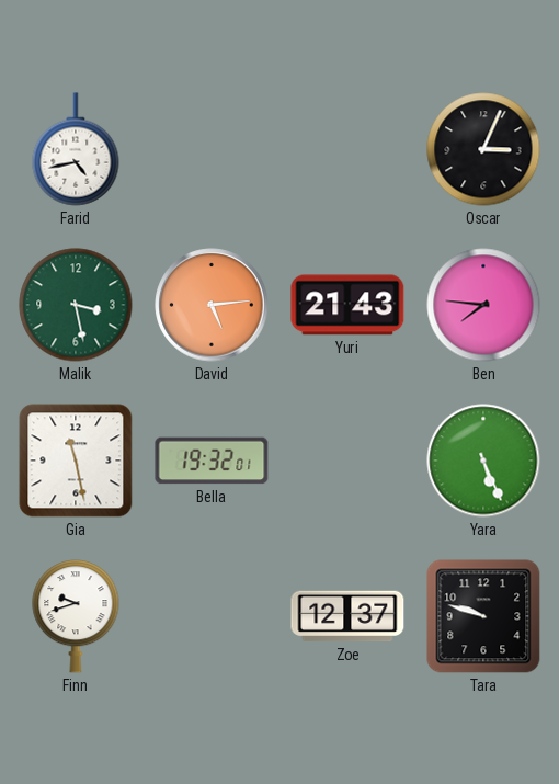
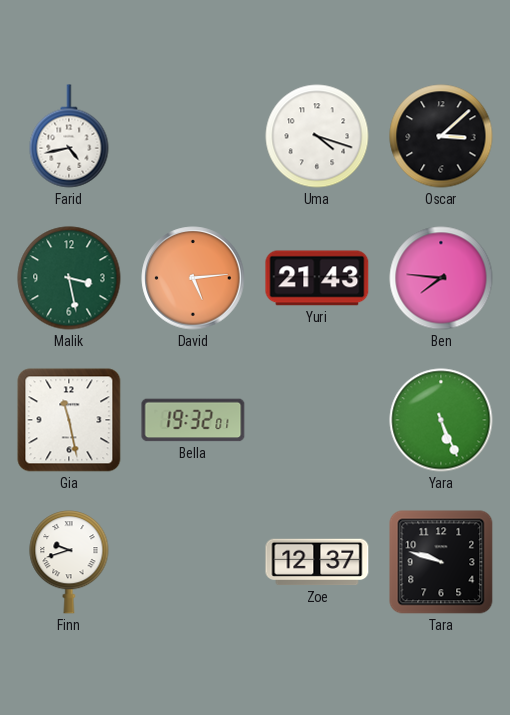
Uma: none -> 4:18 (317, 136)
Oscar: 3:04 -> 3:08 (441, 136)
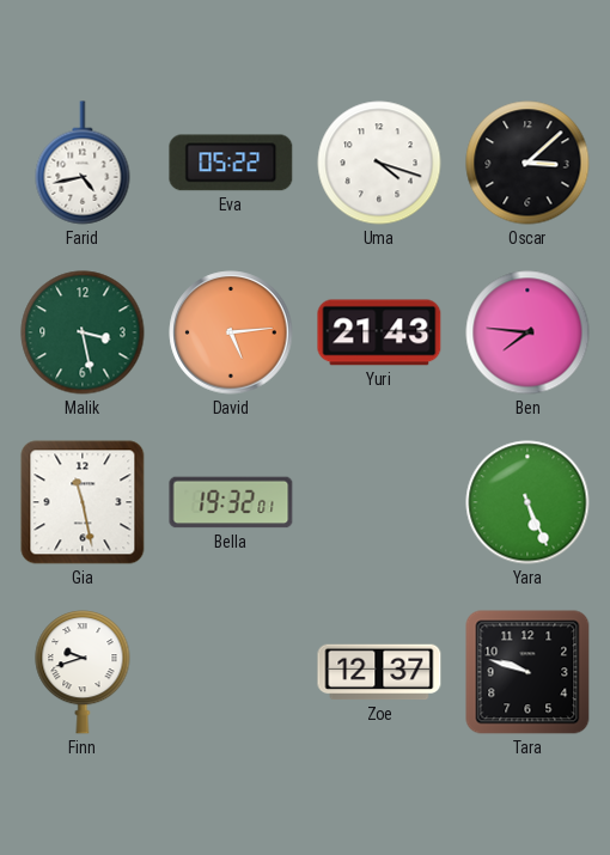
Eva: none -> 05:22 (231, 163)
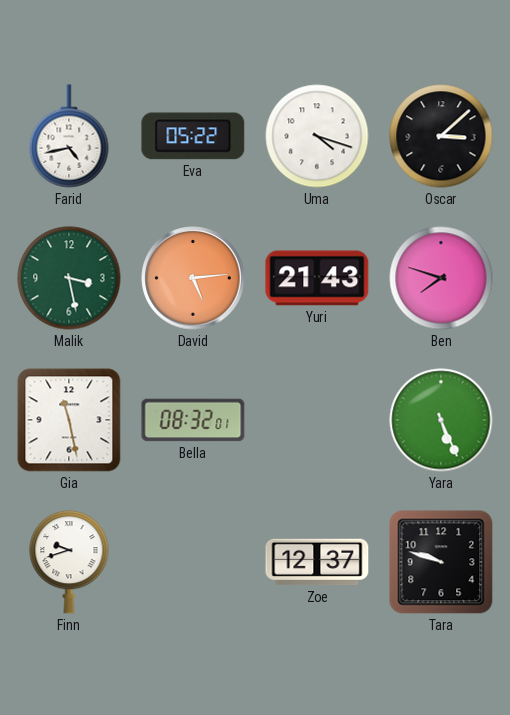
Ben: 7:46 -> 7:48 (441, 278)
Bella: 19:32 -> 08:32 (193, 420)
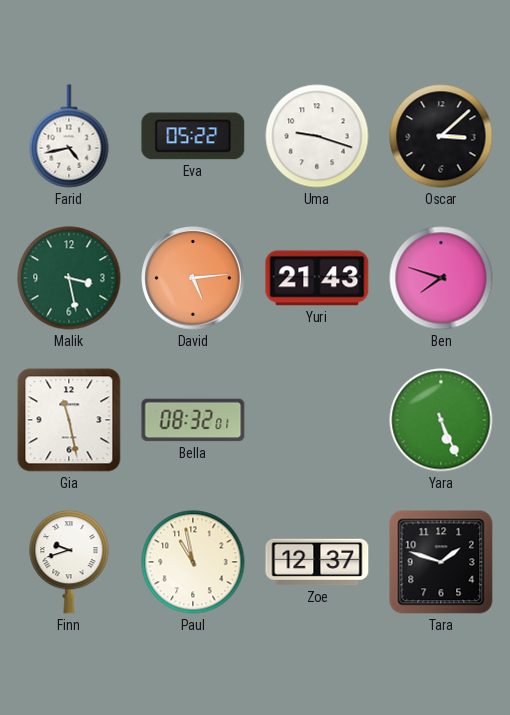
Uma: 4:18 -> 9:18 (317, 136)
Paul: none -> 10:58 (193, 562)
Tara: 9:48 -> 1:48 (441, 562)
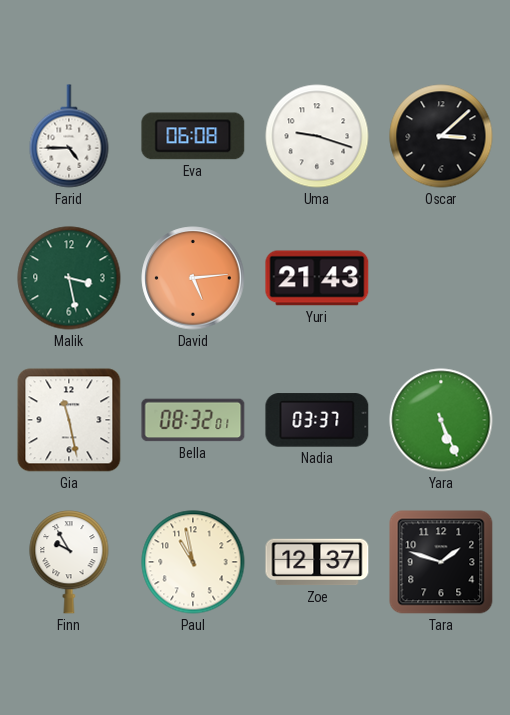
Farid: 4:43 -> 4:45 (69, 136)
Eva: 05:22 -> 06:08 (193, 136)
Ben: 7:48 -> none (441, 278)
Nadia: none -> 03:37 (317, 420)
Finn: 9:42 -> 9:55 (69, 562)
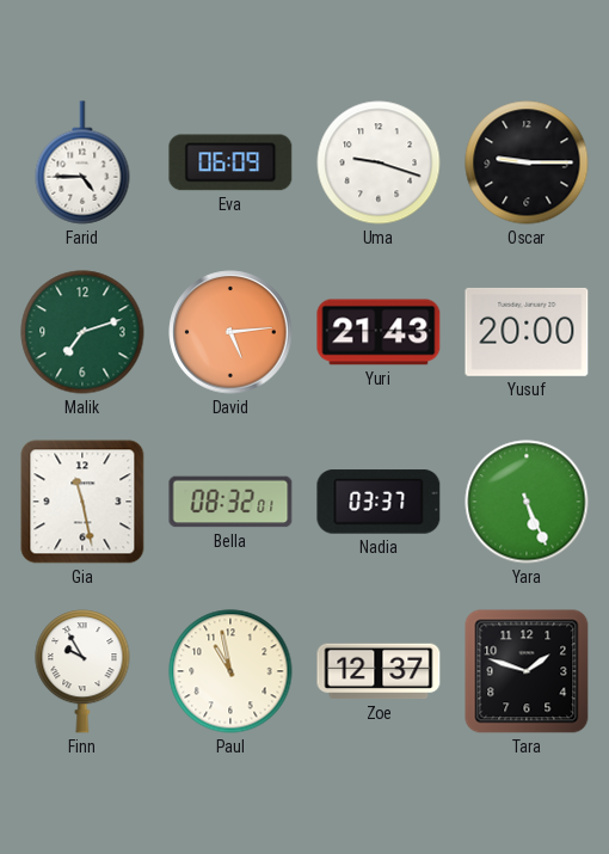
Eva: 06:08 -> 06:09 (230, 162)
Oscar: 3:08 -> 9:15 (527, 162)
Malik: 3:28 -> 7:12 (82, 332)
Yusuf: none -> 20:00 (527, 332)
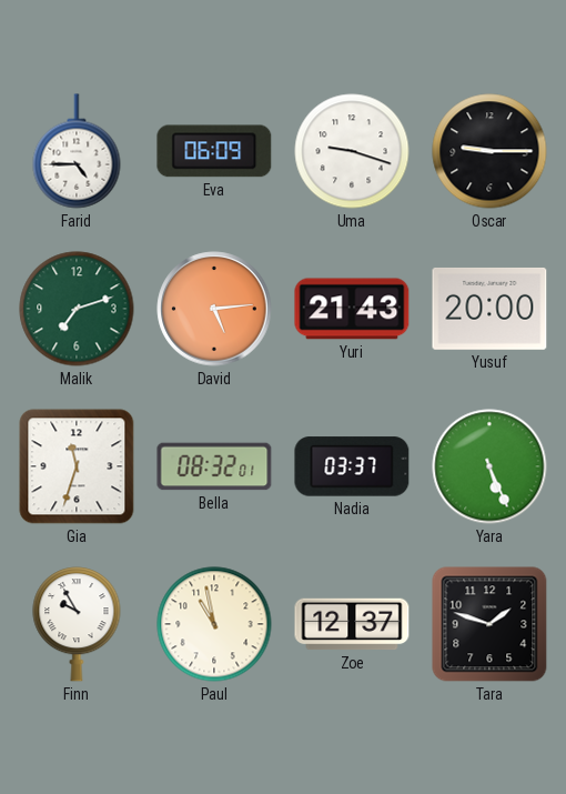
Gia: 11:28 -> 11:33 (77, 466)
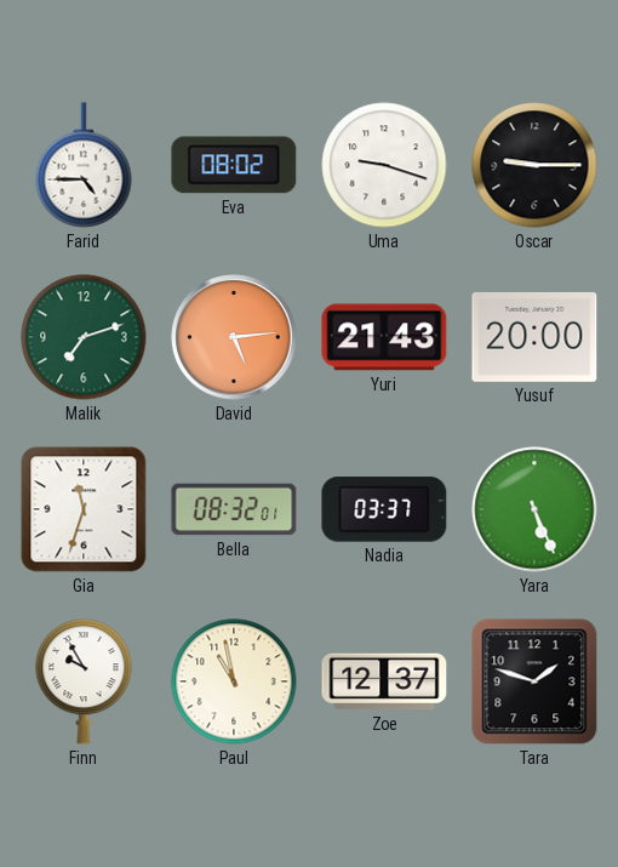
Eva: 06:09 -> 08:02 (234, 165)
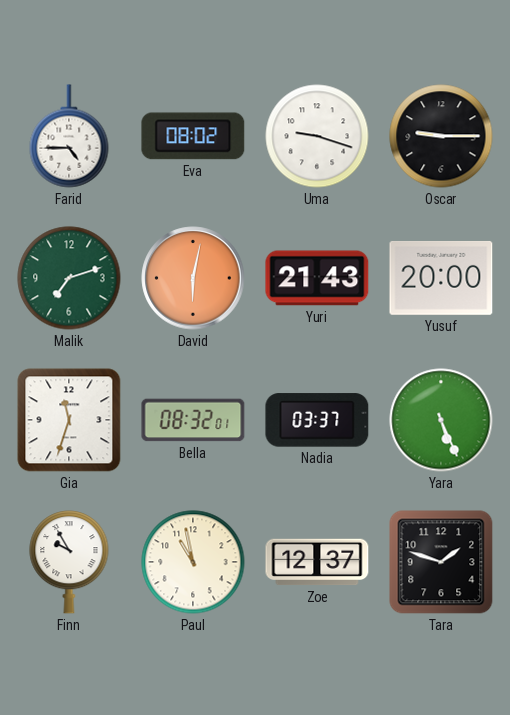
David: 5:14 -> 6:02 (193, 278)
